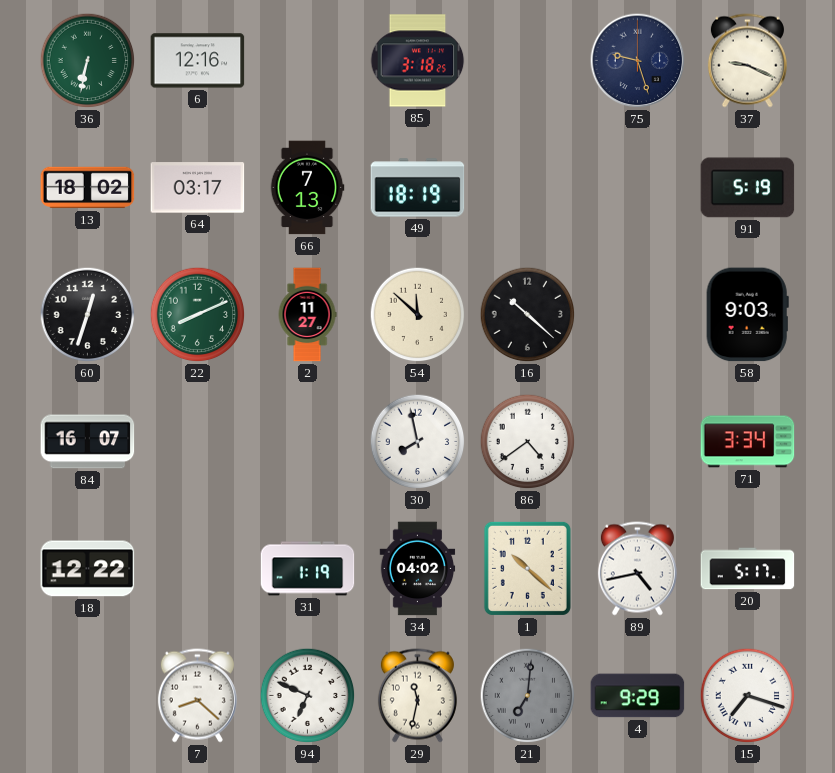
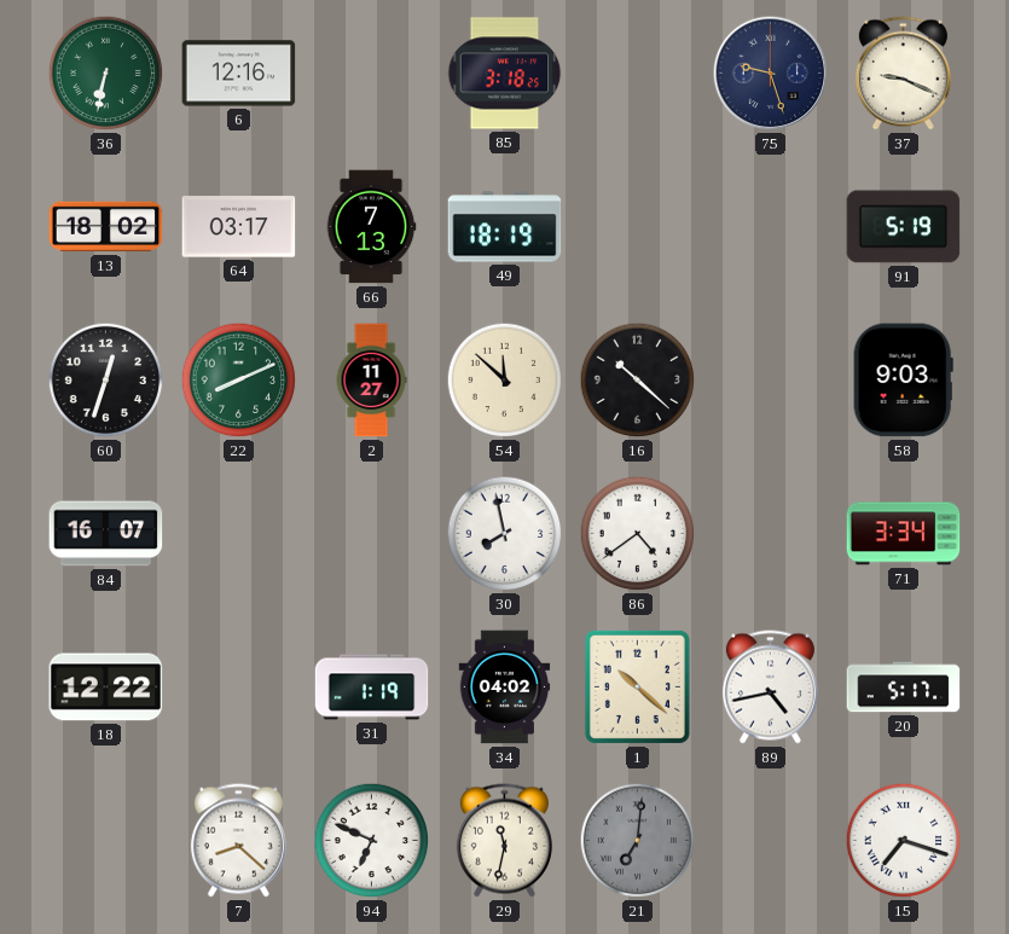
4: 9:29 -> none (638, 696)
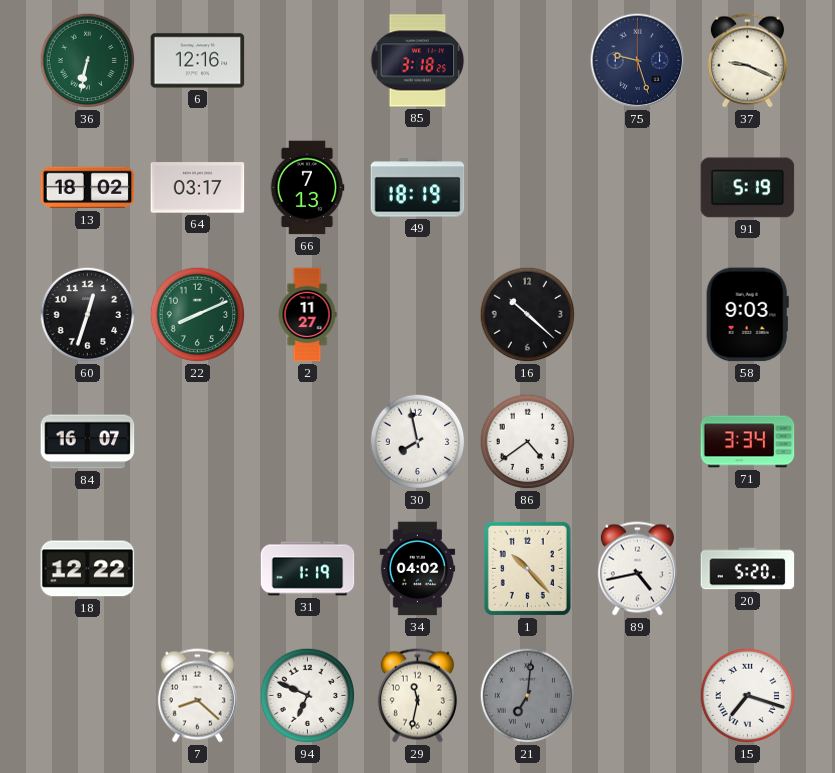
54: 11:52 -> none (505, 381)
1: 10:22 -> 10:23 (527, 568)
20: 5:17 -> 5:20 (748, 569)
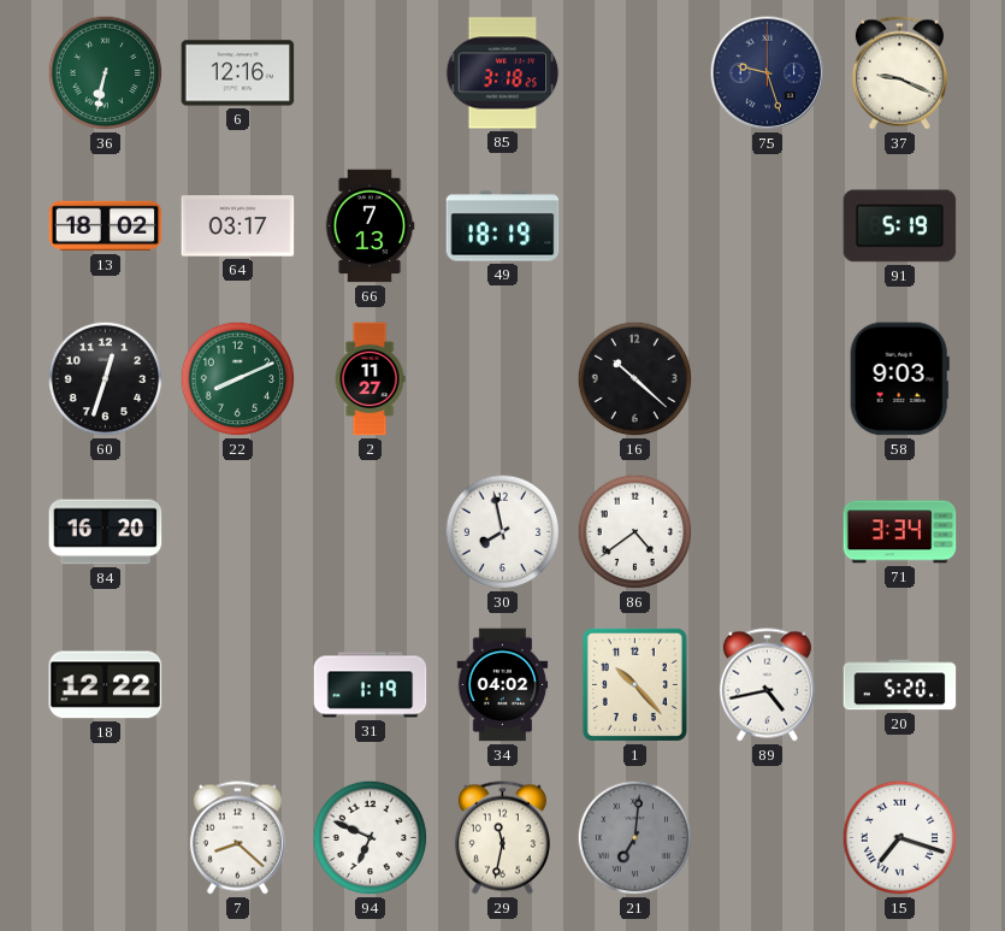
84: 16:07 -> 16:20 (106, 532)
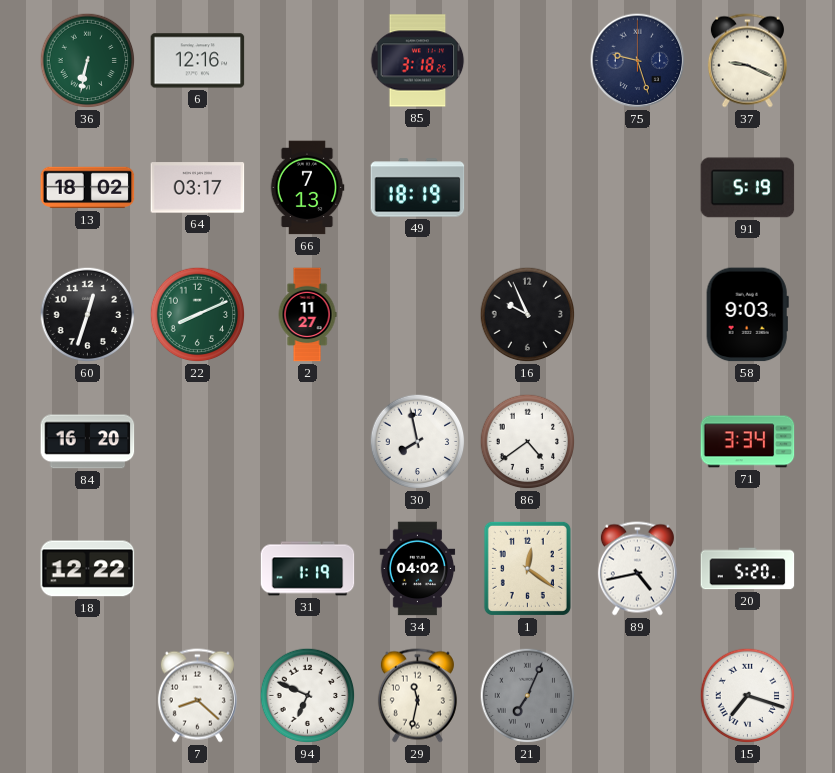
16: 10:22 -> 9:56 (528, 315)
1: 10:23 -> 12:21 (527, 568)
21: 7:01 -> 7:04 (528, 696)
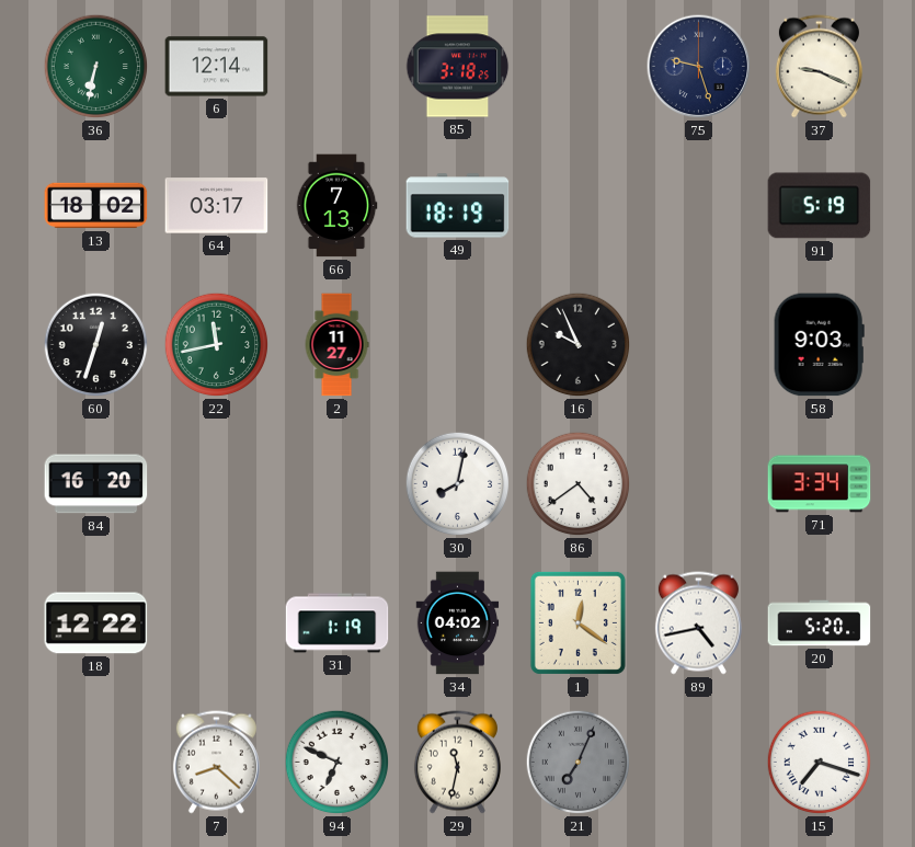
6: 12:16 -> 12:14 (217, 67)
22: 8:11 -> 11:43 (217, 345)
30: 7:58 -> 8:02 (458, 484)
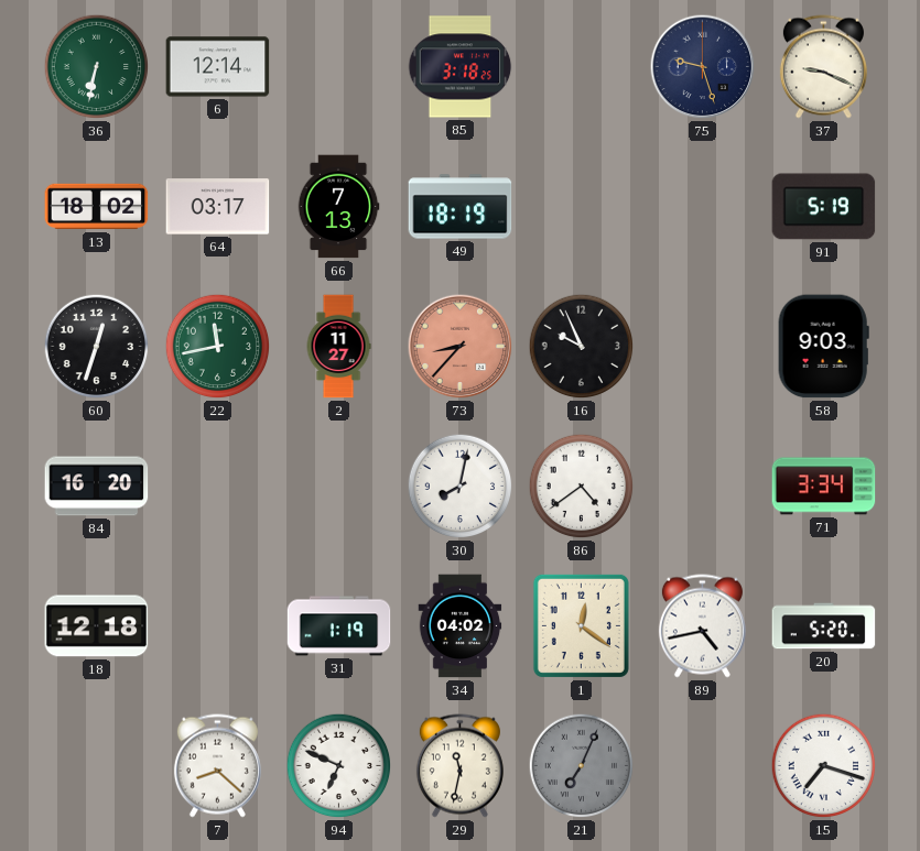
73: none -> 8:37 (461, 347)
18: 12:22 -> 12:18 (97, 626)
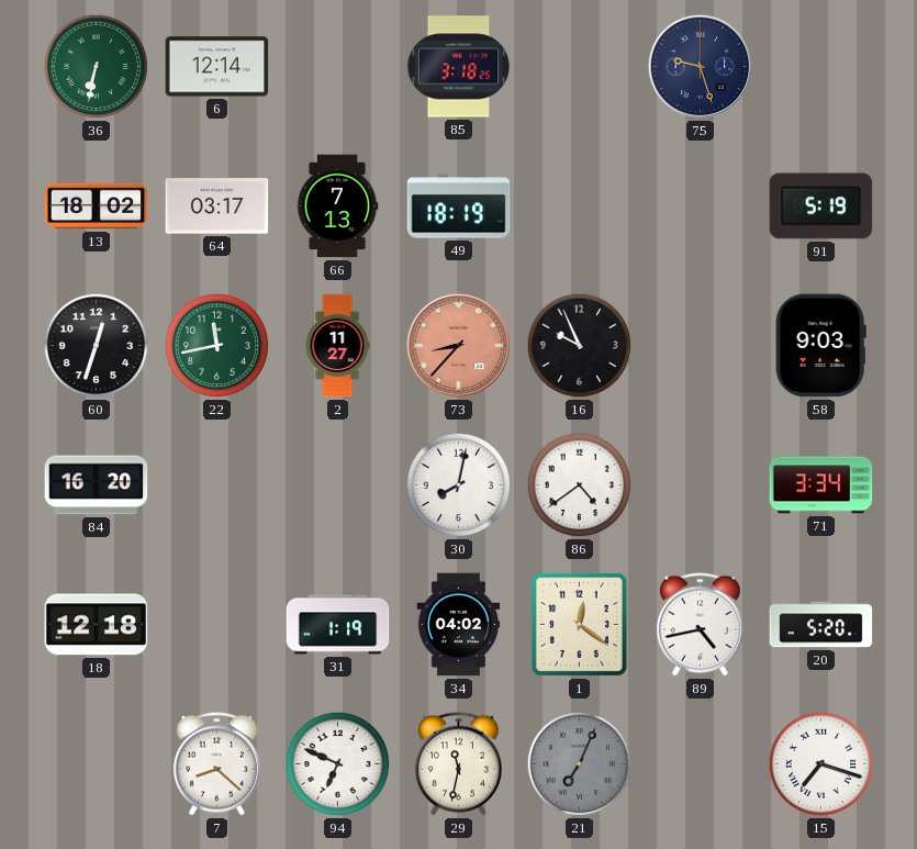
37: 9:19 -> none (823, 67)
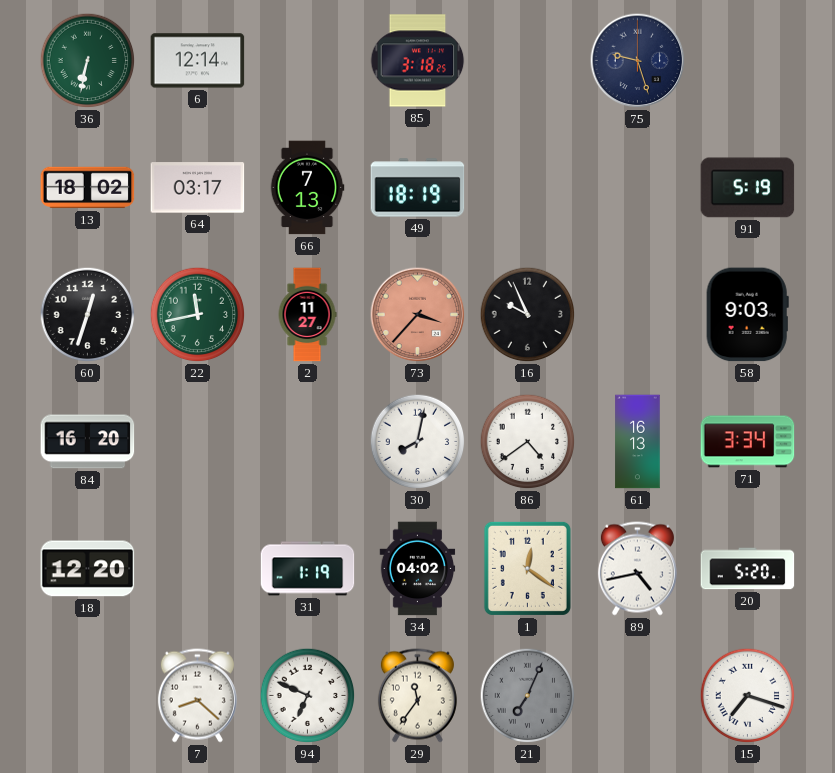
73: 8:37 -> 3:37 (418, 315)
61: none -> 16:13 (638, 442)
18: 12:18 -> 12:20 (88, 569)
29: 11:32 -> 11:36 (417, 696)
